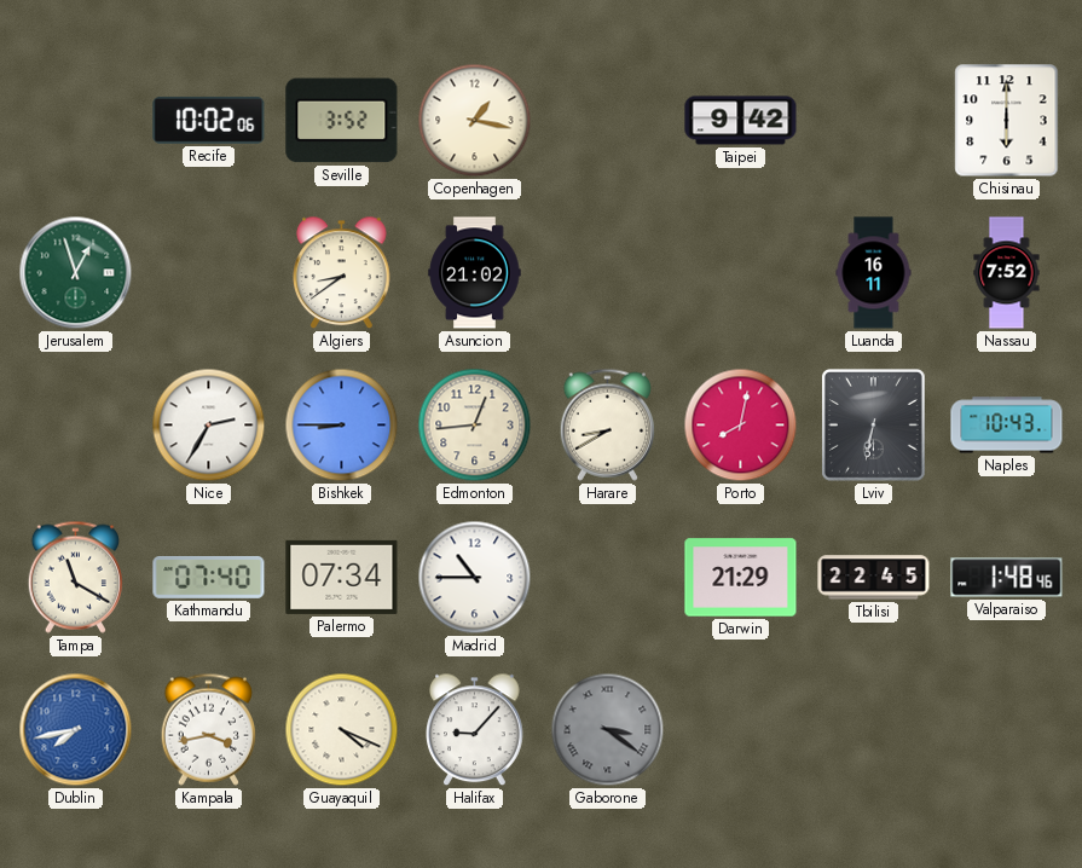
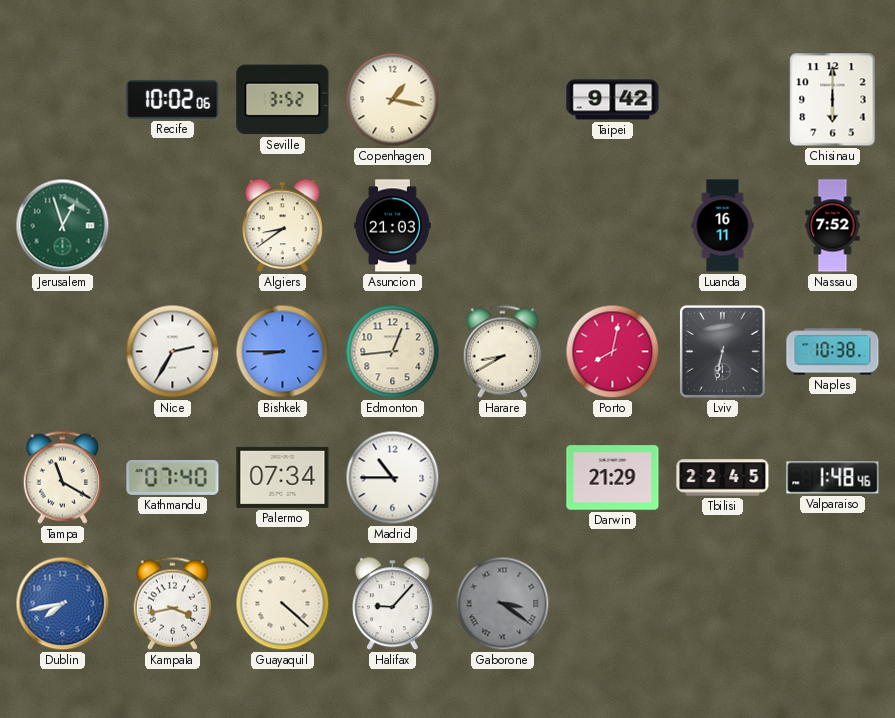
Asuncion: 21:02 -> 21:03 (393, 226)
Naples: 10:43 -> 10:38 (833, 352)
Guayaquil: 4:19 -> 4:22 (283, 604)
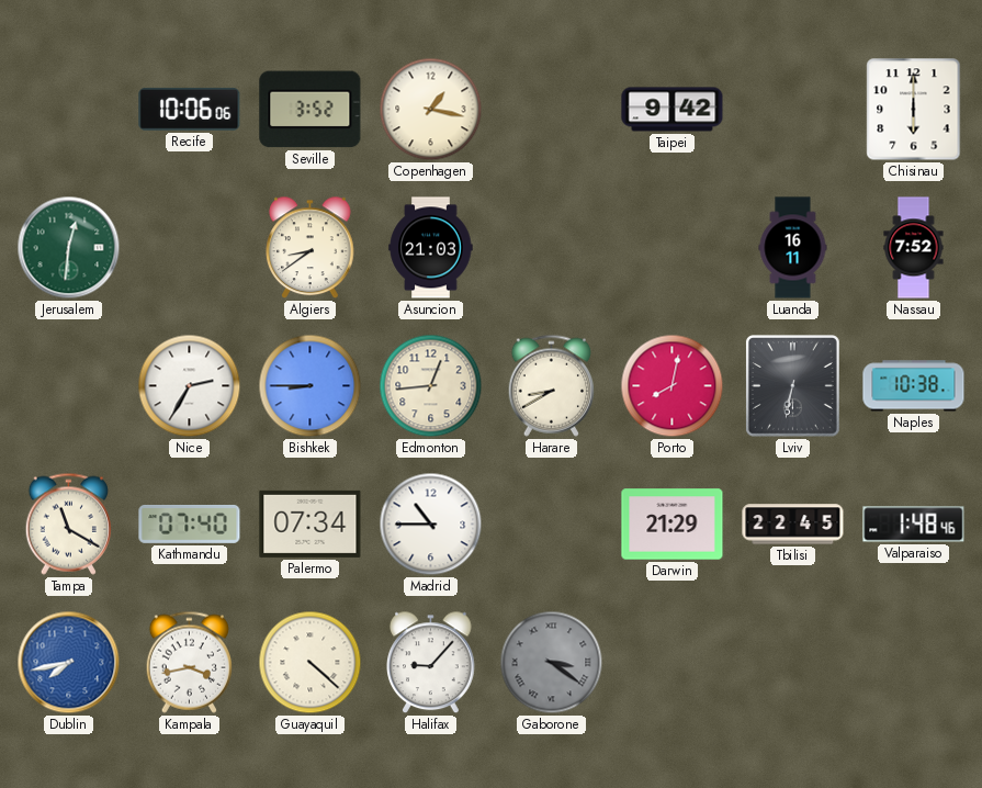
Recife: 10:02 -> 10:06 (190, 109)
Jerusalem: 12:57 -> 12:31 (69, 248)
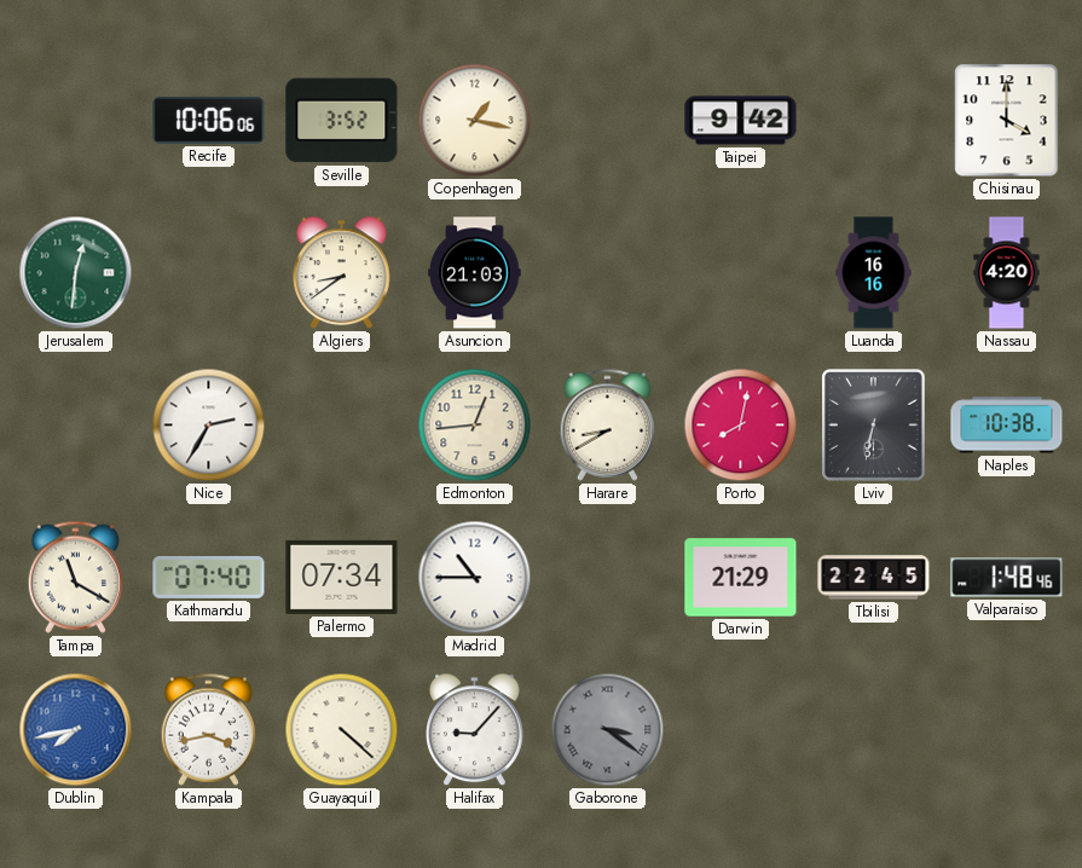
Chisinau: 6:00 -> 4:00 (1007, 121)
Luanda: 16:11 -> 16:16 (874, 273)
Nassau: 7:52 -> 4:20 (1007, 273)
Bishkek: 8:45 -> none (311, 386)
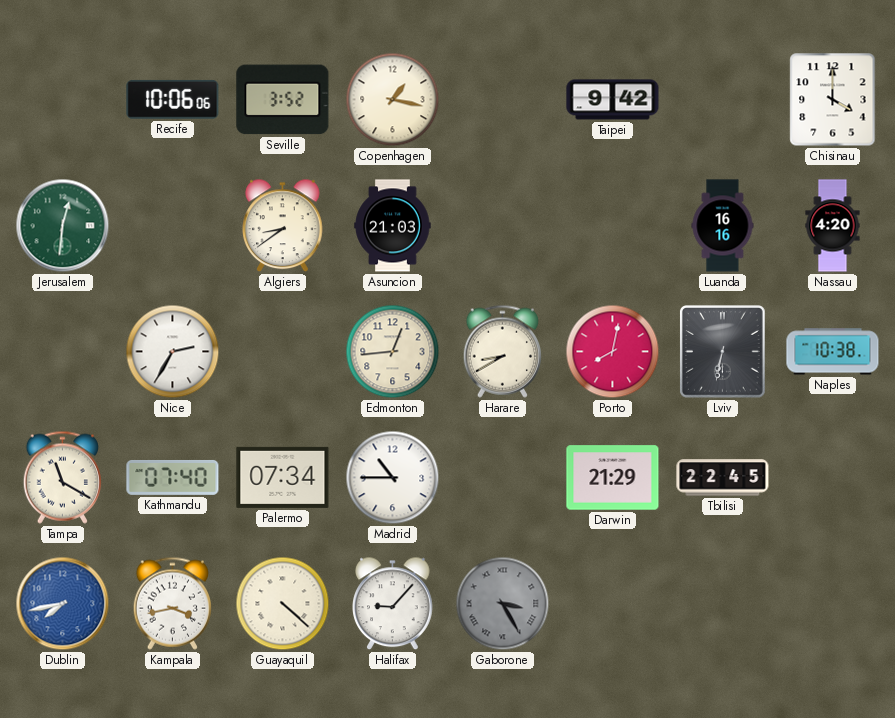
Valparaiso: 1:48 -> none (1007, 578)
Gaborone: 3:21 -> 3:25 (503, 604)
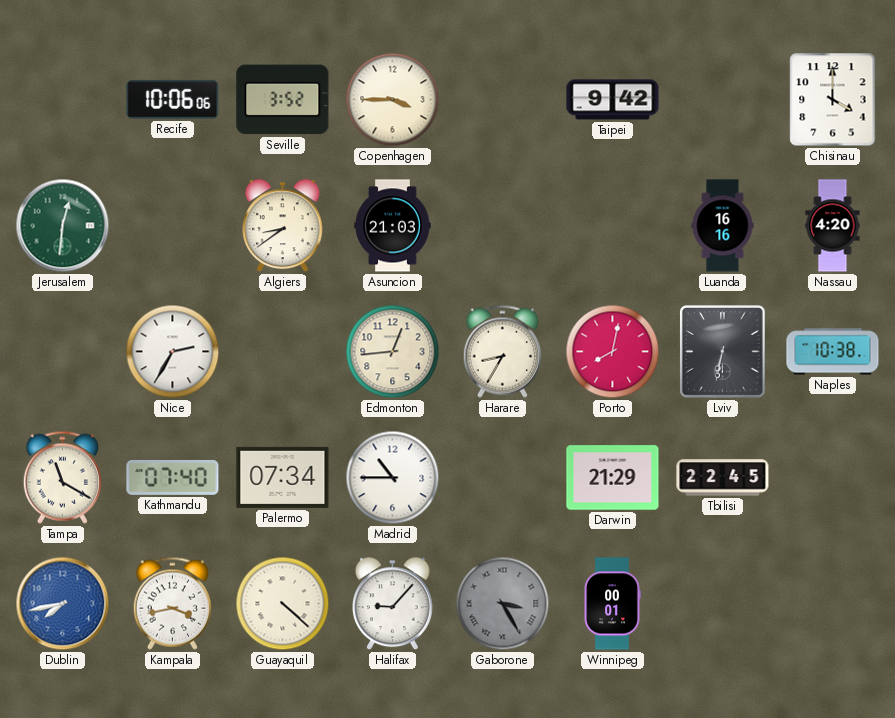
Copenhagen: 1:17 -> 3:45 (393, 100)
Harare: 8:40 -> 8:35 (502, 351)
Winnipeg: none -> 00:01 (612, 604)
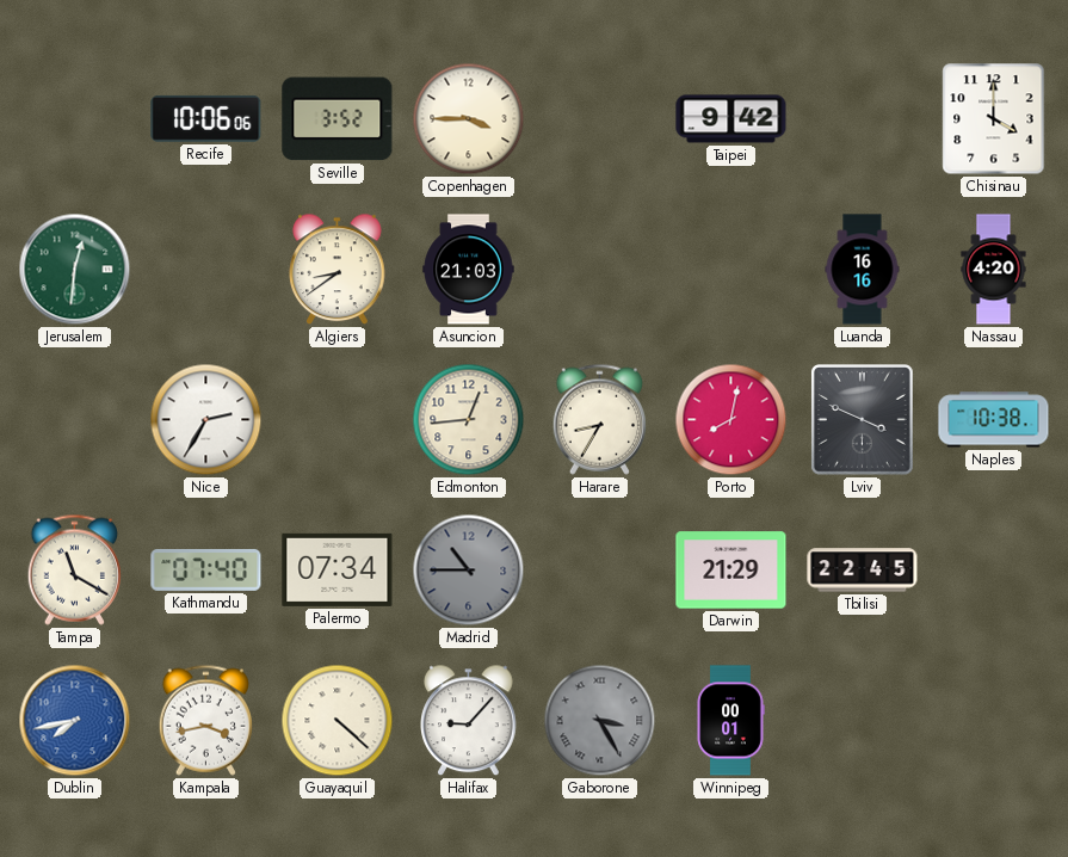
Lviv: 6:32 -> 3:49 (863, 420)
Madrid dial: white -> grey (469, 571)
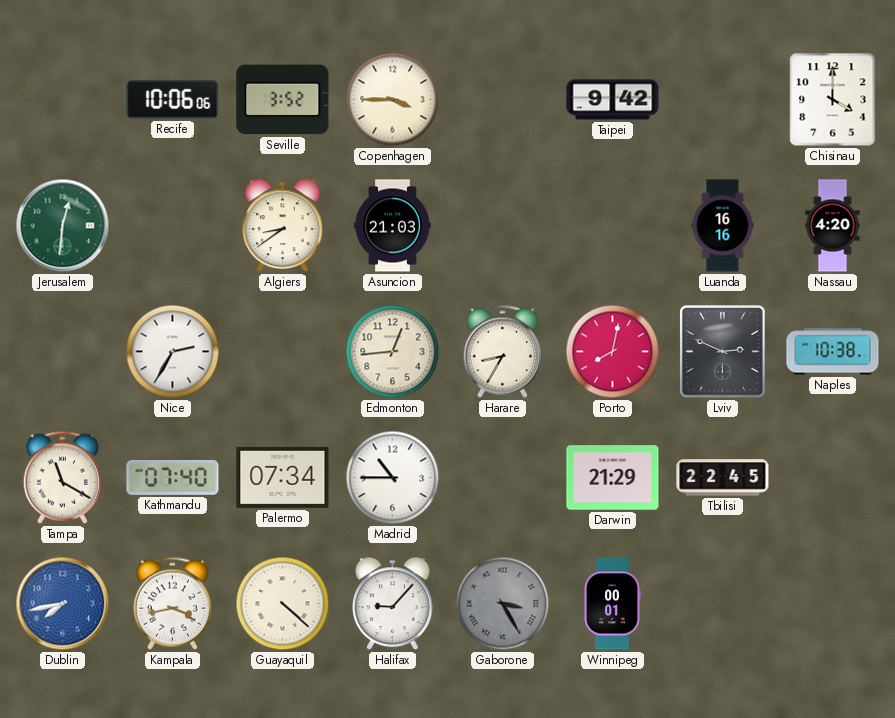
Lviv: 3:49 -> 2:49 (723, 352)
Madrid dial: grey -> white (393, 478)
